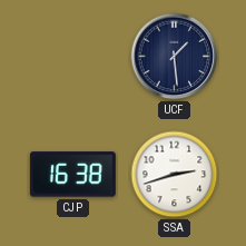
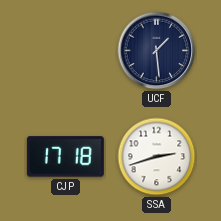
CJP: 16:38 -> 17:18 (65, 157)
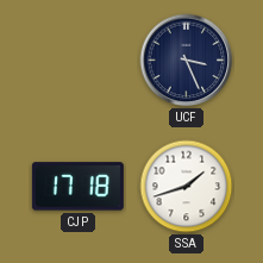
UCF: 1:29 -> 3:26 (187, 61)
SSA: 2:42 -> 1:42 (187, 187)
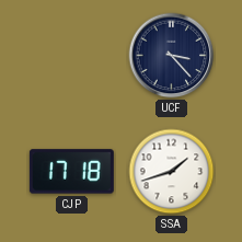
UCF: 3:26 -> 3:23 (172, 56)
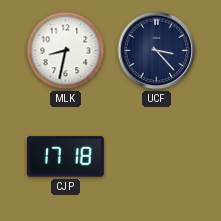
MLK: none -> 8:32 (66, 51)
SSA: 1:42 -> none (172, 172)
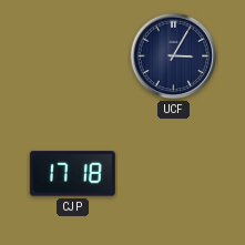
MLK: 8:32 -> none (66, 51)
UCF: 3:23 -> 3:05 (174, 57)
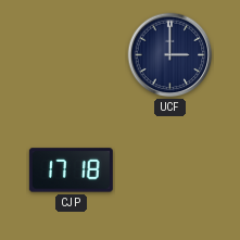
UCF: 3:05 -> 3:00 (170, 55)
